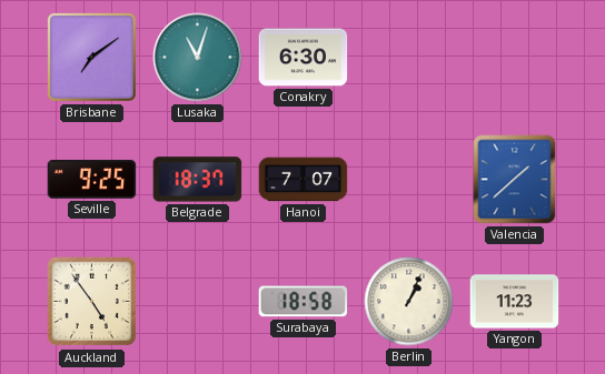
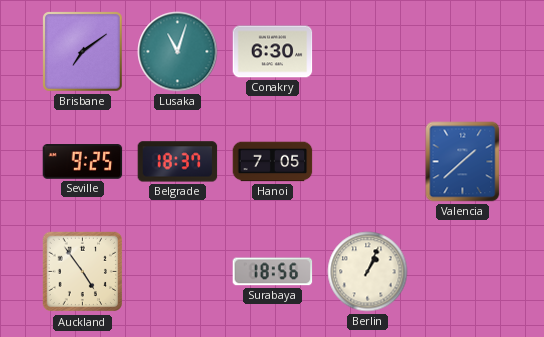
Hanoi: 7:07 -> 7:05 (273, 162)
Surabaya: 18:58 -> 18:56 (273, 272)
Yangon: 11:23 -> none (515, 302)
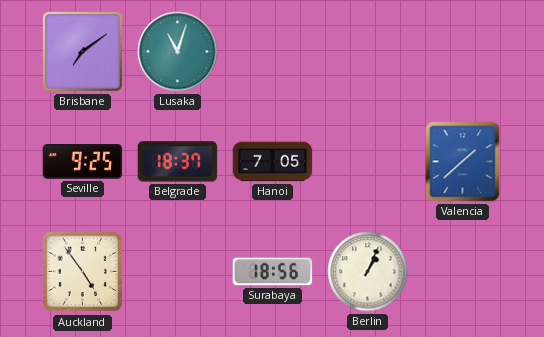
Conakry: 6:30 -> none (273, 52)
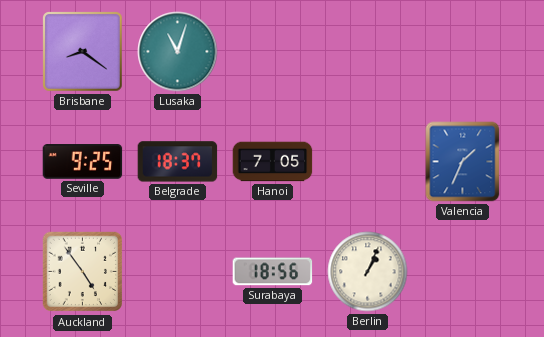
Brisbane: 7:09 -> 8:21 (83, 52)
Valencia: 1:38 -> 1:34 (463, 162)
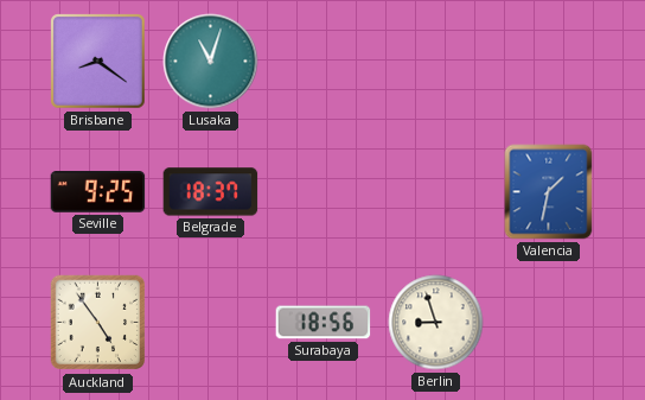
Hanoi: 7:05 -> none (273, 162)
Valencia: 1:34 -> 1:32 (549, 192)
Berlin: 1:04 -> 8:57 (436, 323)
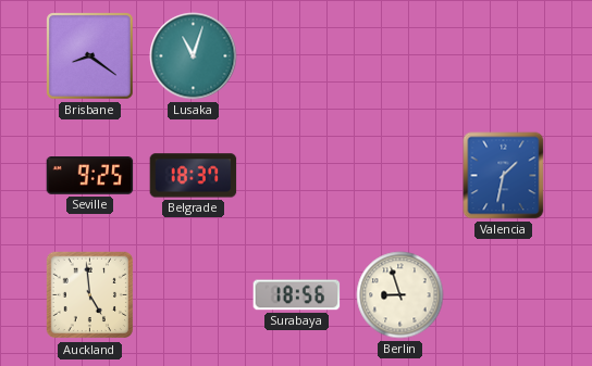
Auckland: 4:54 -> 4:59 (90, 295)
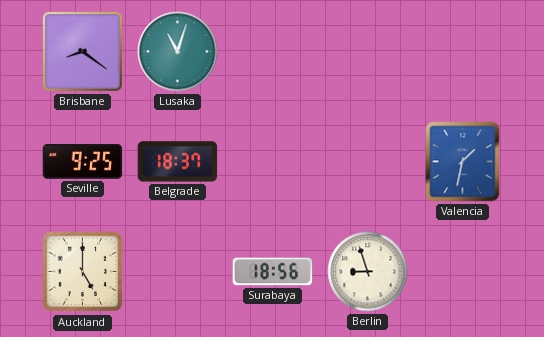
Auckland: 4:59 -> 5:00 (83, 272)
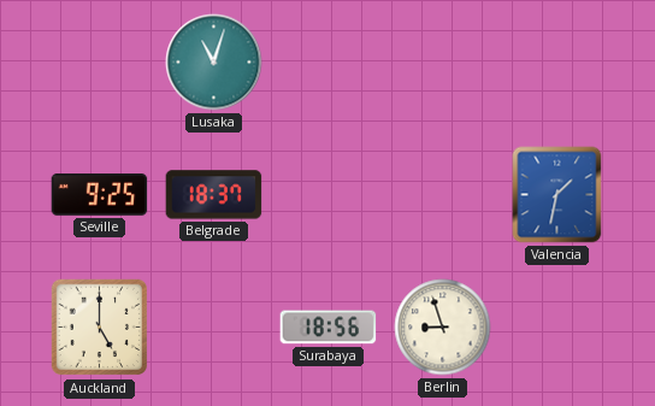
Brisbane: 8:21 -> none (83, 52)
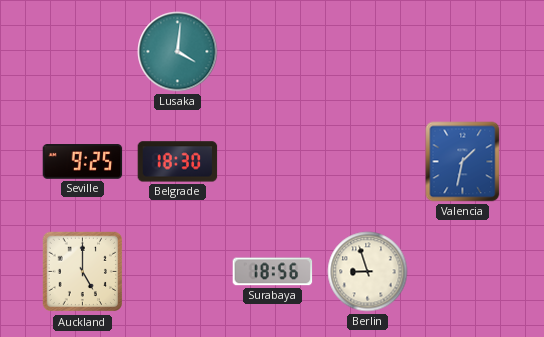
Lusaka: 11:03 -> 4:01 (178, 52)
Belgrade: 18:37 -> 18:30 (178, 162)
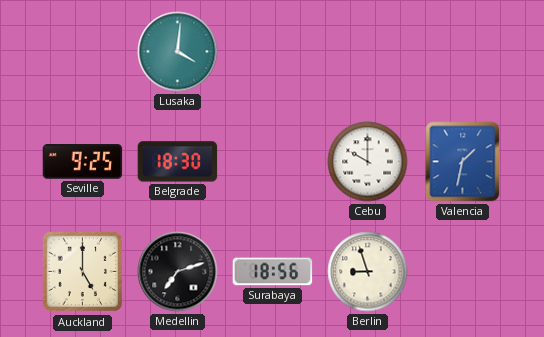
Cebu: none -> 10:00 (368, 162)
Medellin: none -> 7:12 (178, 272)
